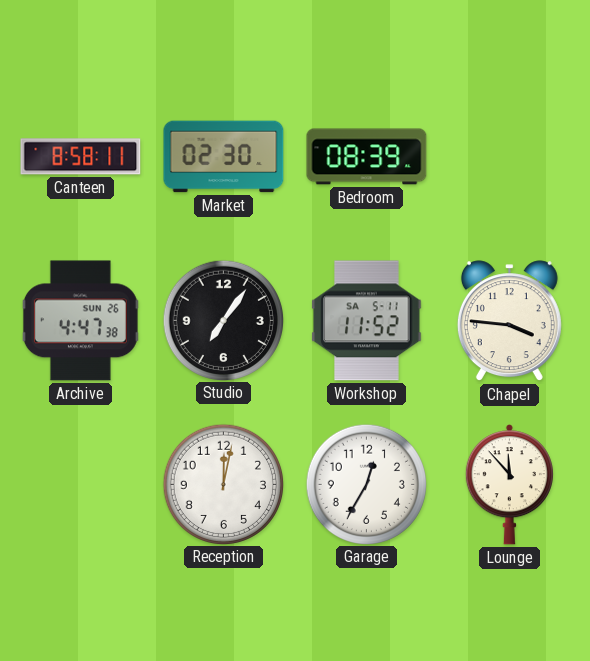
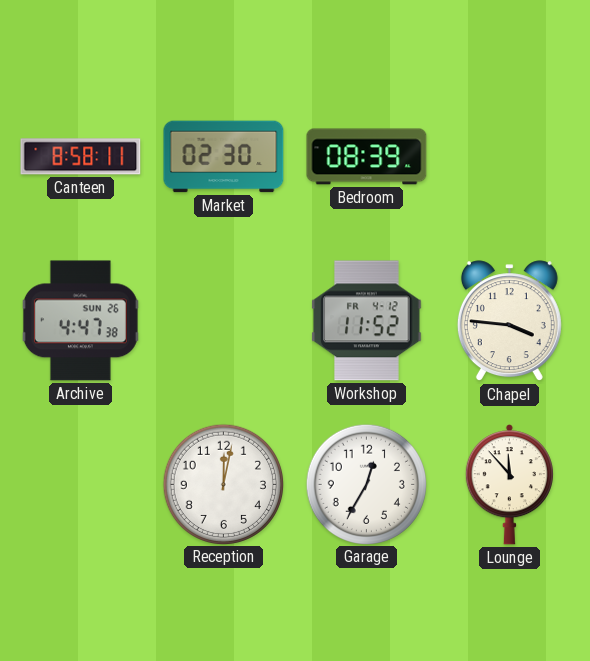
Studio: 7:06 -> none (223, 320)
Workshop date: SA 5-11 -> FR 4-12 (367, 321)
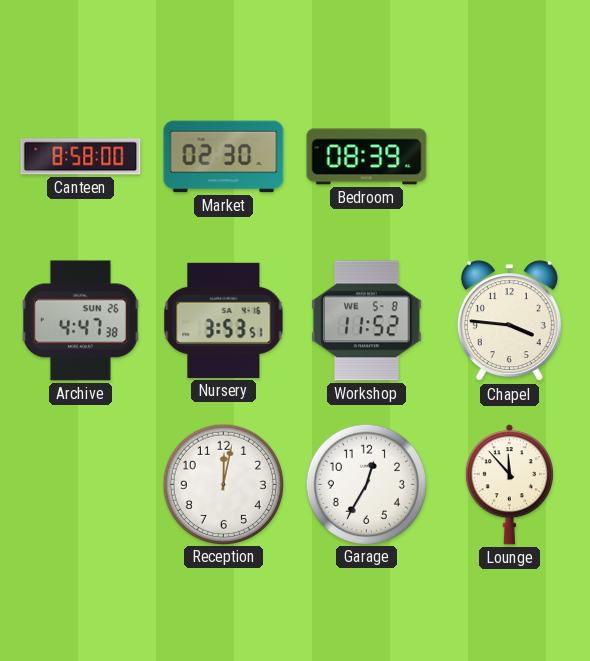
Canteen: 8:58:11 -> 8:58:00 (81, 157)
Nursery: none -> 3:53 (224, 320)
Workshop date: FR 4-12 -> WE 5-8 (367, 321)
